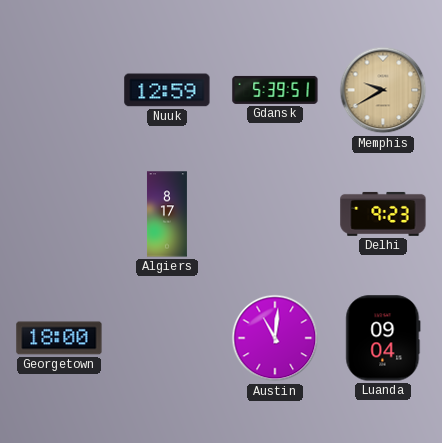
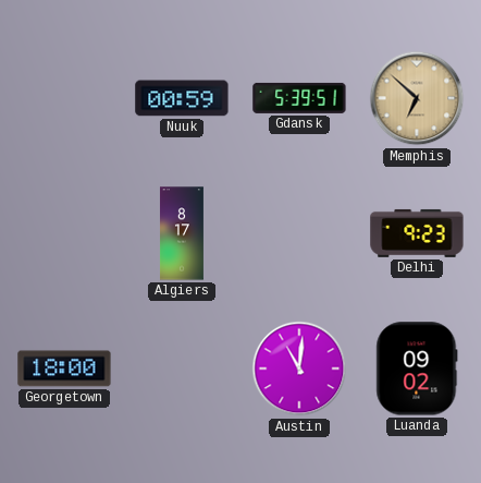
Nuuk: 12:59 -> 00:59 (182, 98)
Memphis: 9:40 -> 6:52 (417, 98)
Luanda: 09:04 -> 09:02 (417, 369)
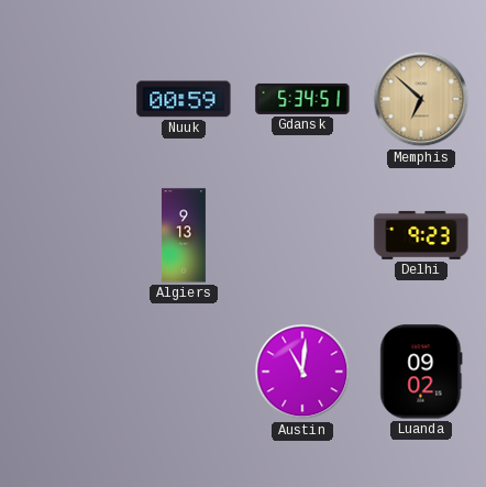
Gdansk: 5:39 -> 5:34 (302, 99)
Algiers: 8:17 -> 9:13 (184, 235)
Georgetown: 18:00 -> none (64, 369)
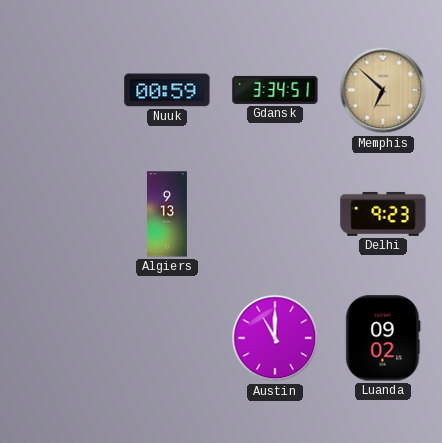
Gdansk: 5:34 -> 3:34 (275, 90)
Austin: 11:01 -> 11:00 (275, 338)
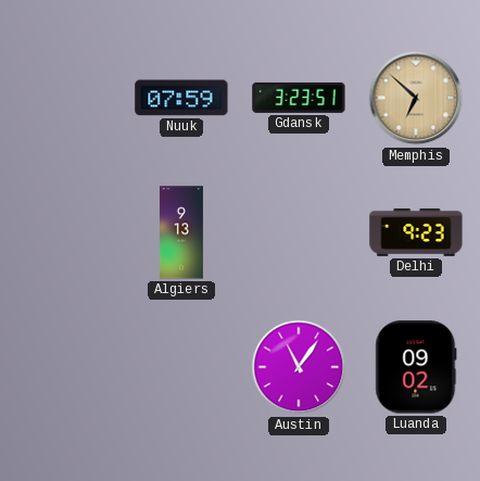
Nuuk: 00:59 -> 07:59 (181, 98)
Gdansk: 3:34 -> 3:23 (299, 98)
Austin: 11:00 -> 11:06 (299, 367)
